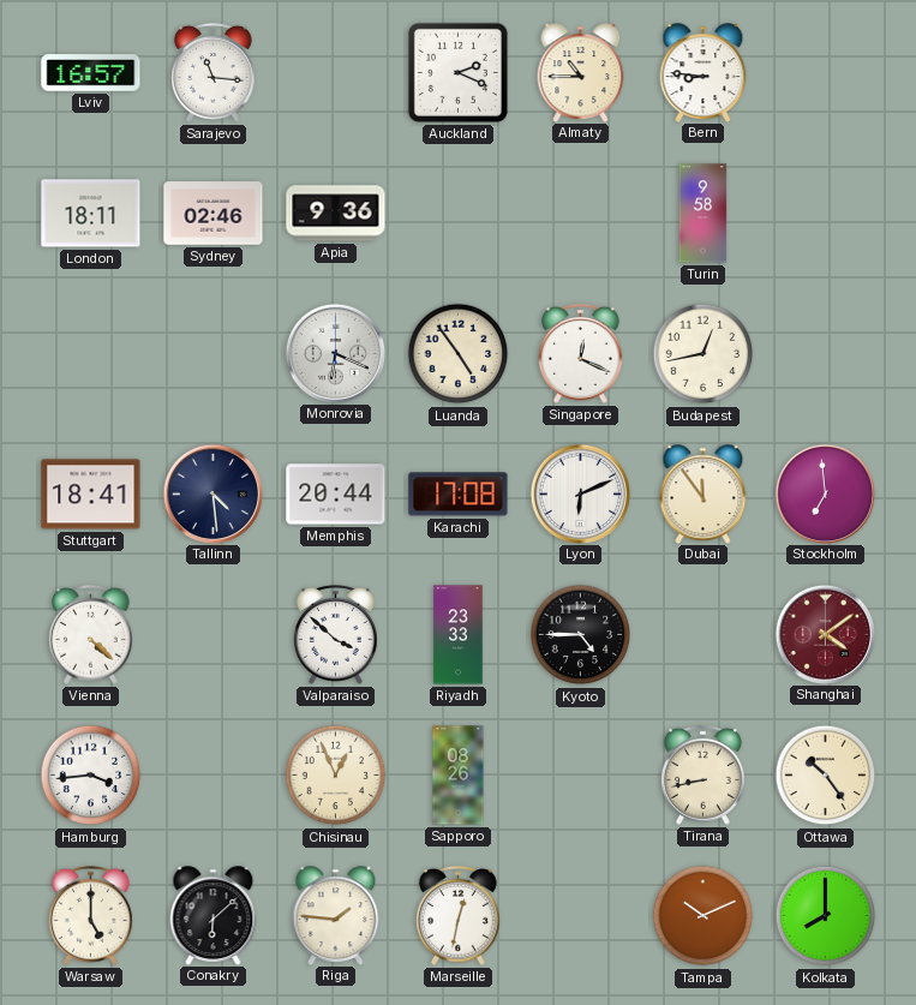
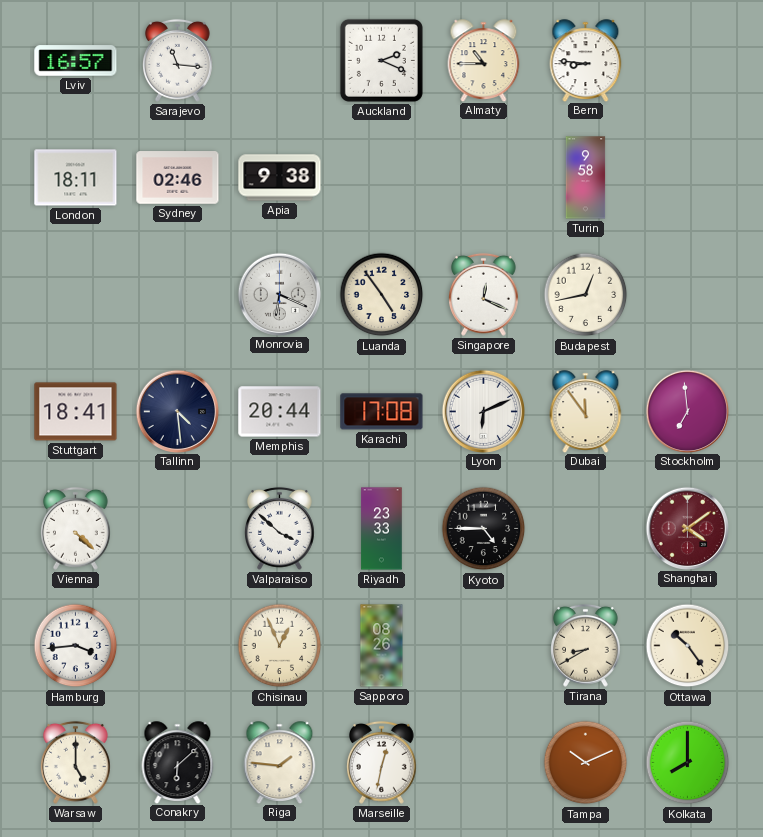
Apia: 9:36 -> 9:38 (280, 178)
Tirana: 8:43 -> 8:40 (586, 645)
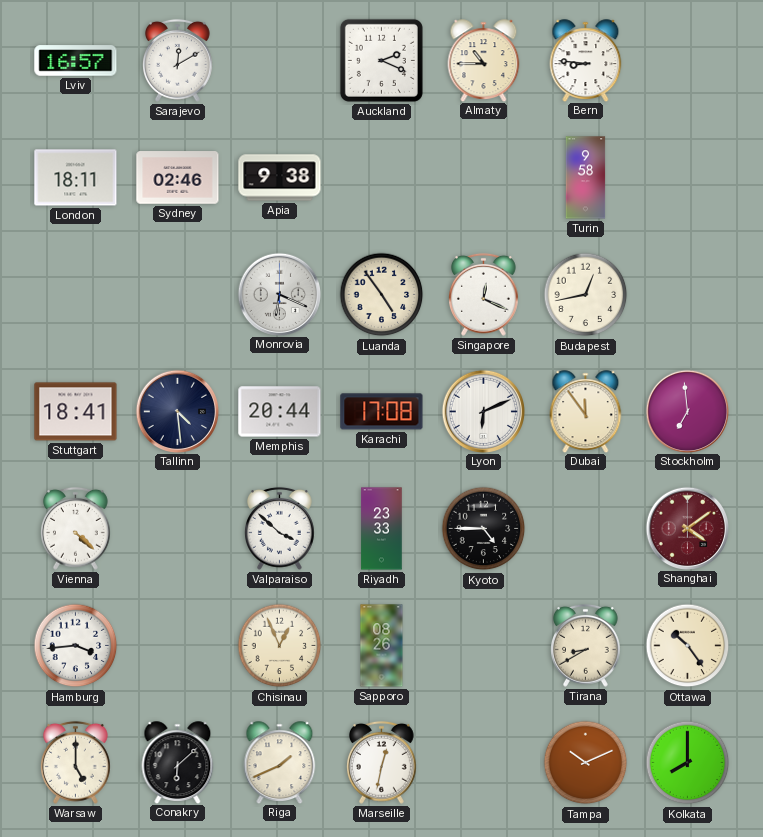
Sarajevo: 11:16 -> 12:10 (178, 60)
Riga: 1:46 -> 1:41 (280, 762)
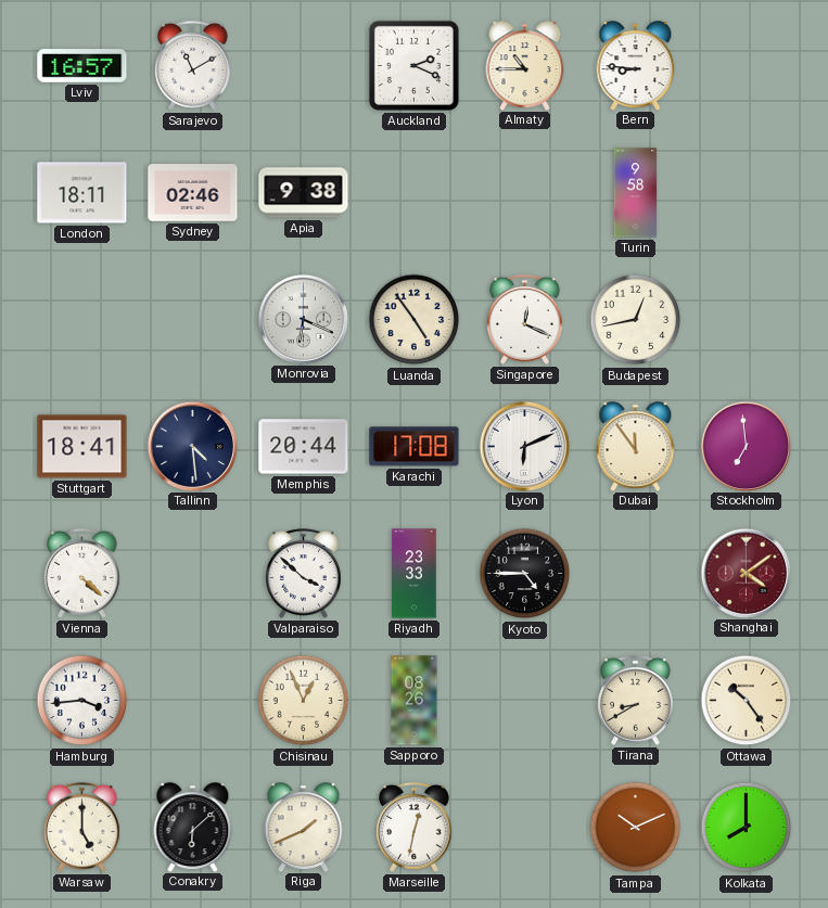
Sarajevo: 12:10 -> 11:10 (193, 65)
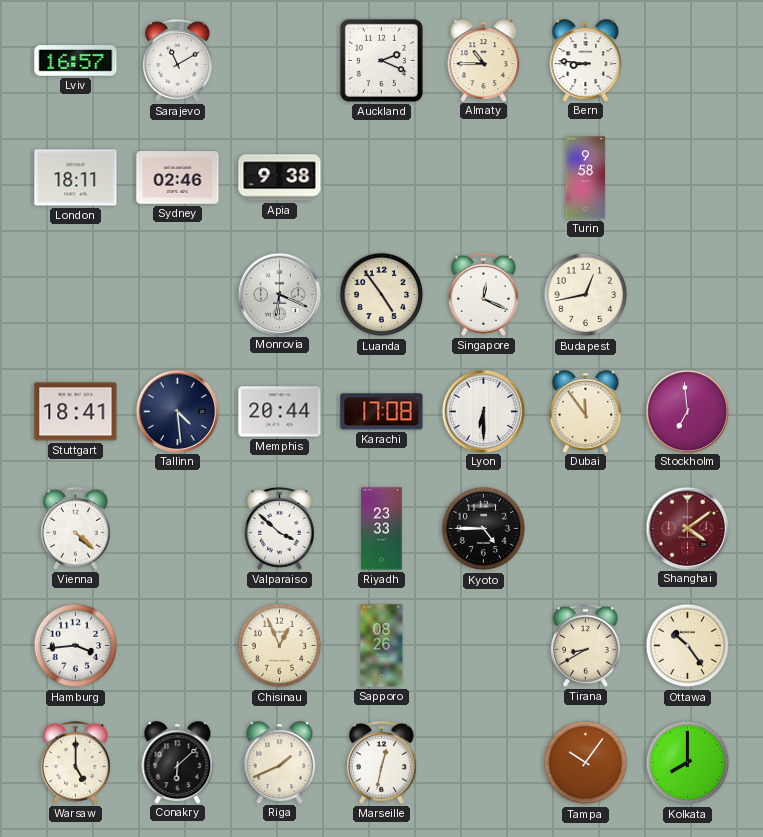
Lyon: 6:11 -> 6:30 (483, 411)
Tampa: 10:11 -> 10:06 (586, 763)
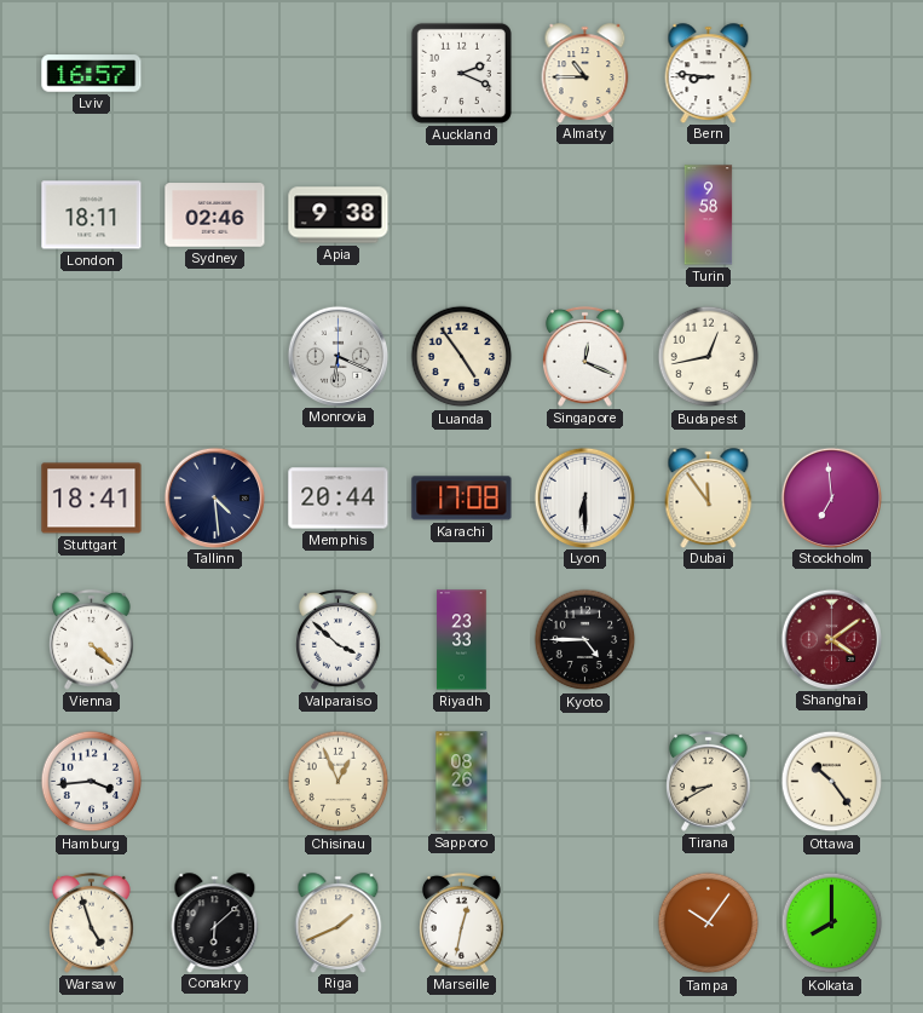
Sarajevo: 11:10 -> none (178, 60)
Warsaw: 5:00 -> 4:57 (92, 922)
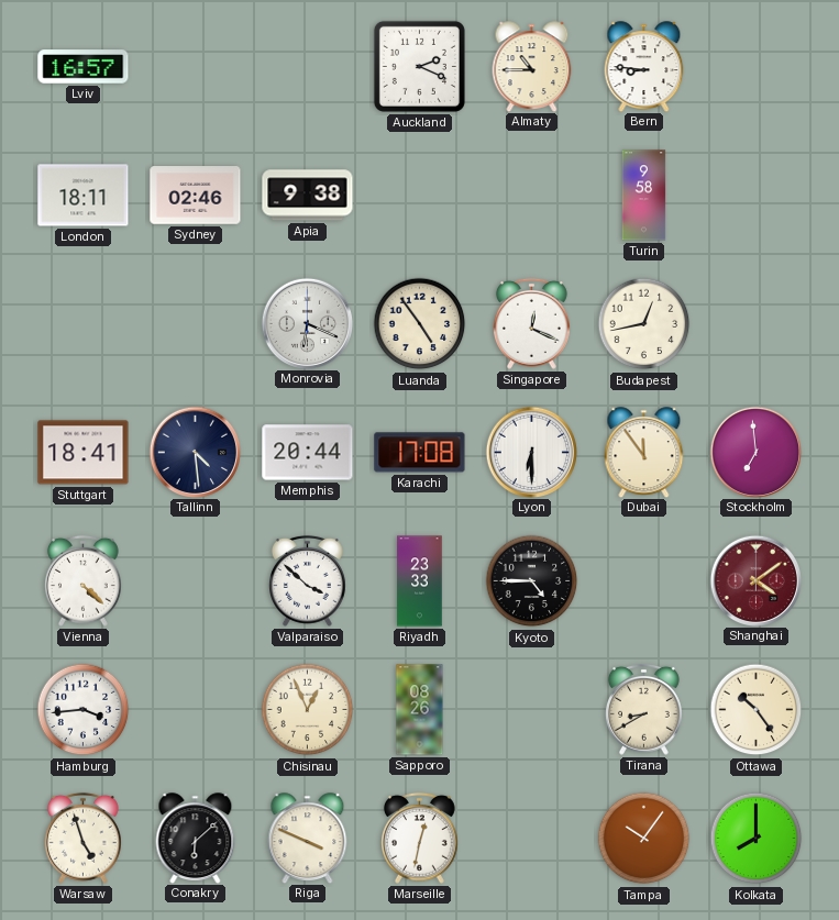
Riga: 1:41 -> 3:49 (308, 838)
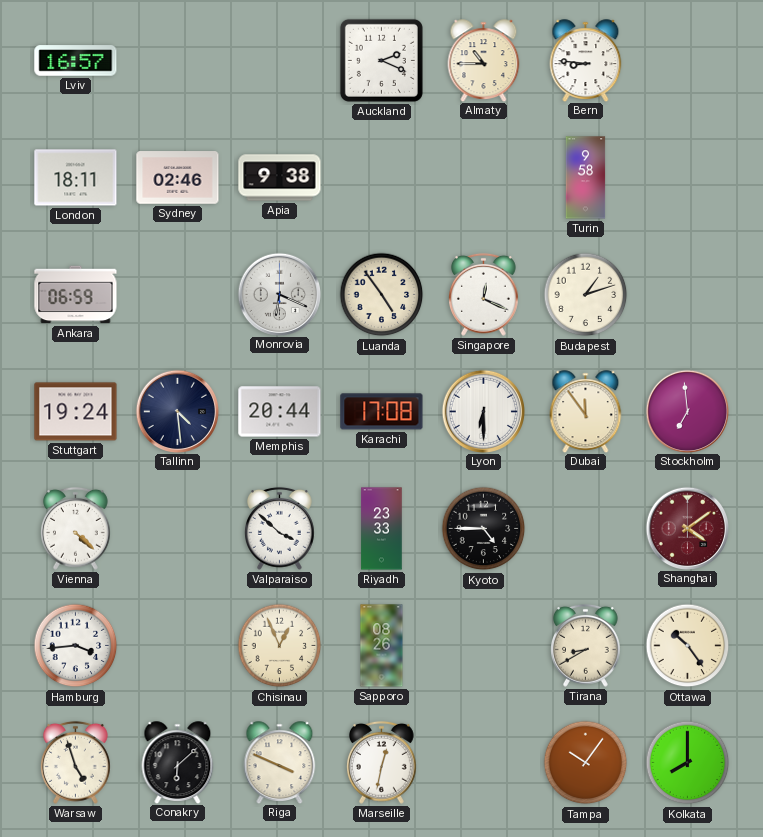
Ankara: none -> 06:59 (76, 295)
Budapest: 12:43 -> 1:12 (586, 295)
Stuttgart: 18:41 -> 19:24 (76, 412)
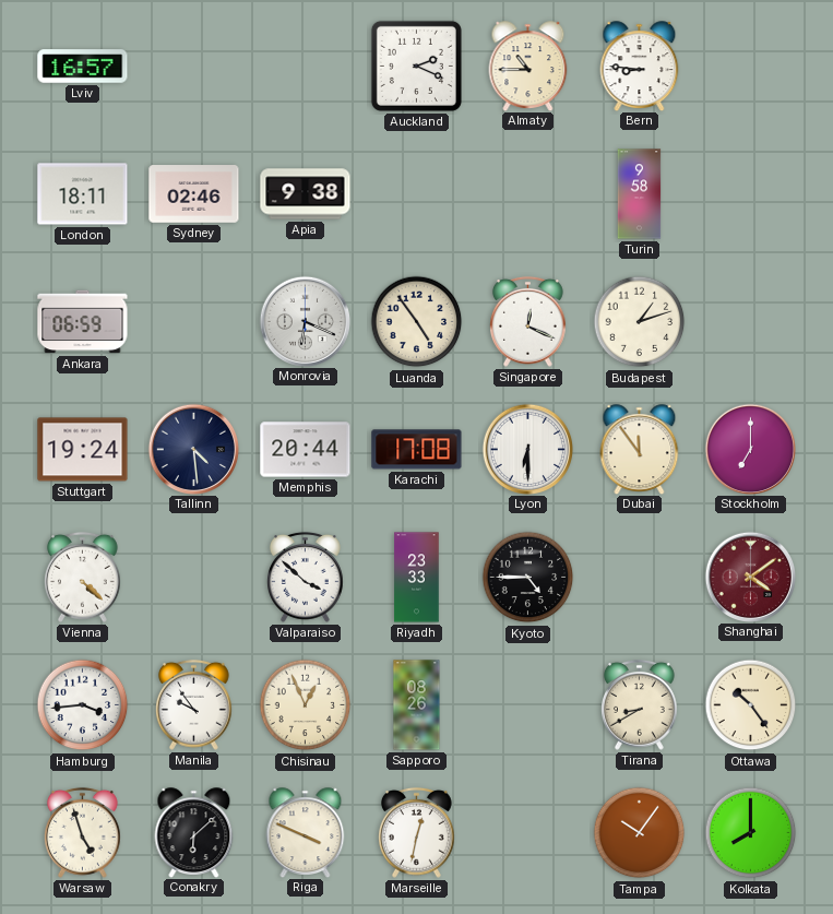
Stockholm: 6:59 -> 7:00 (750, 449)
Manila: none -> 9:54 (194, 704)
